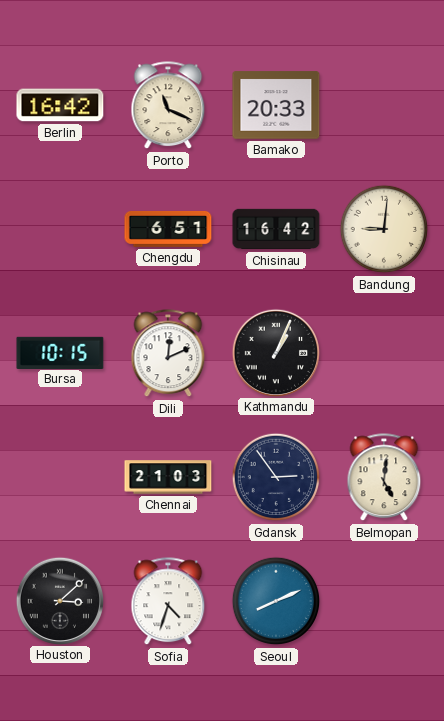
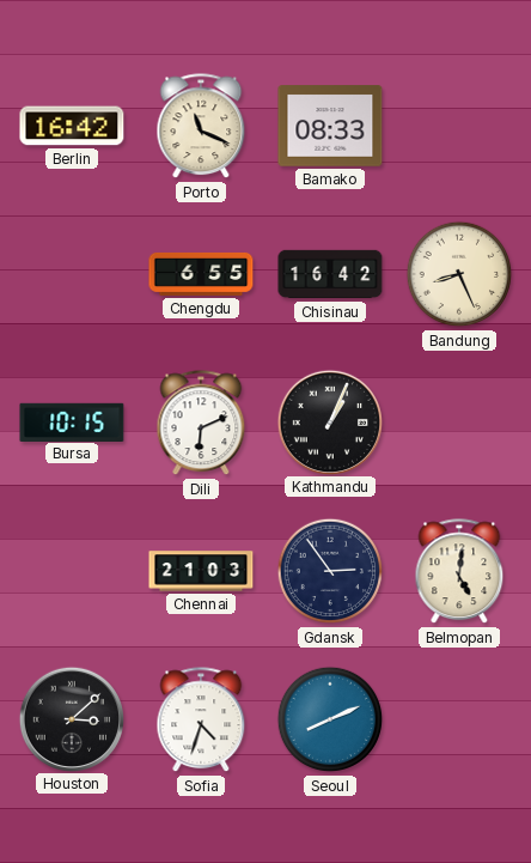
Bamako: 20:33 -> 08:33 (330, 126)
Chengdu: 6:51 -> 6:55 (201, 274)
Bandung: 9:01 -> 8:26 (459, 274)
Dili: 12:11 -> 6:11 (201, 424)
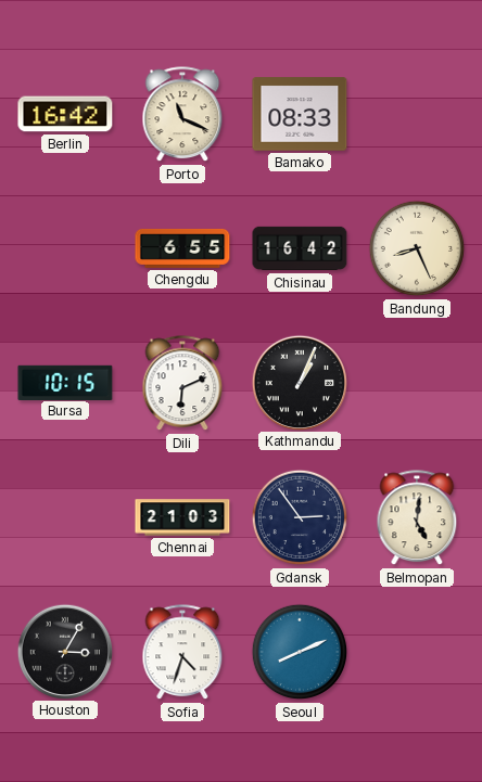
Houston: 3:08 -> 3:05 (64, 651)
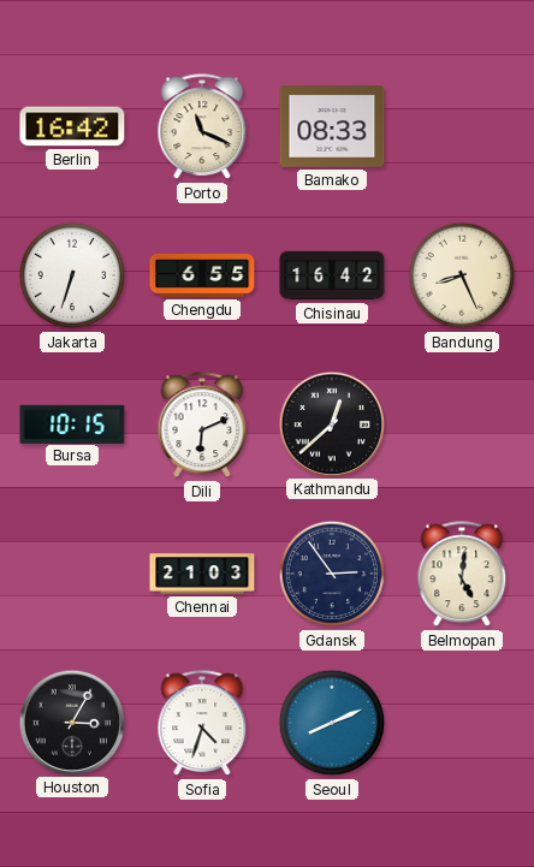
Jakarta: none -> 6:33 (72, 275)
Kathmandu: 1:04 -> 12:38 (331, 423)
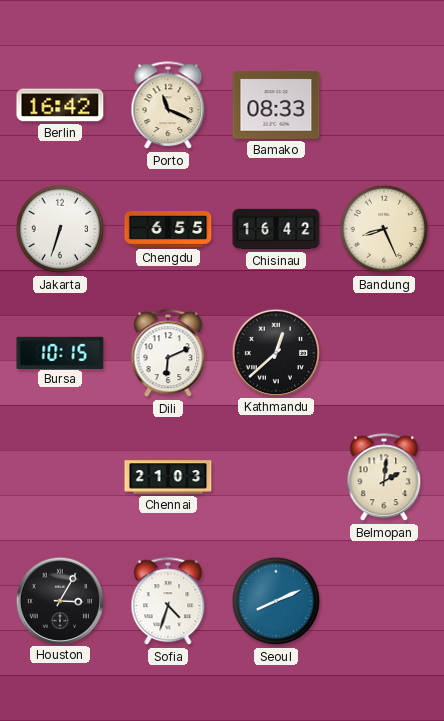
Gdansk: 2:54 -> none (332, 574)
Belmopan: 5:01 -> 2:01 (384, 478)
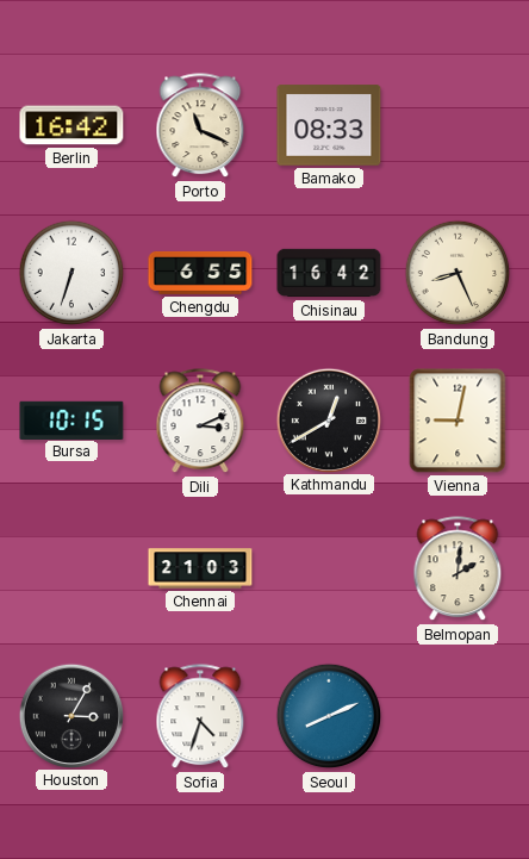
Dili: 6:11 -> 3:11 (200, 422)
Kathmandu: 12:38 -> 12:40 (328, 419)
Vienna: none -> 9:02 (458, 421)
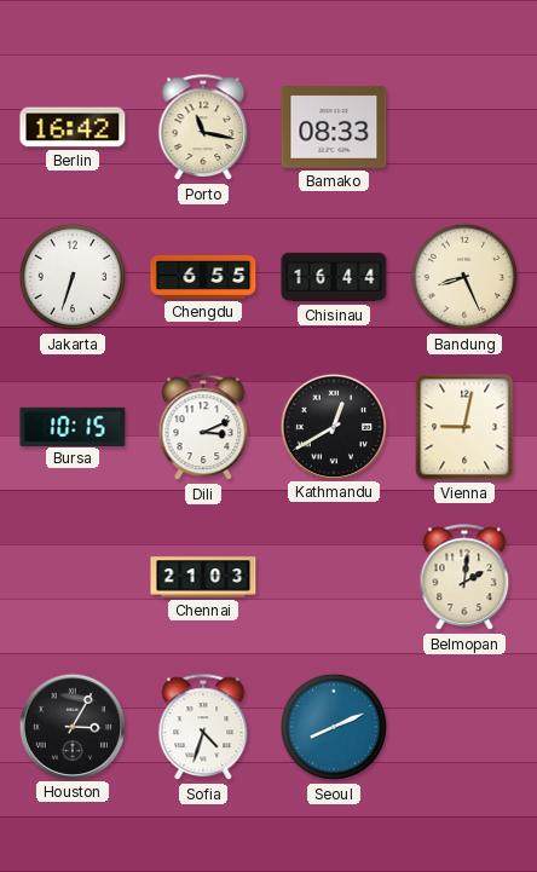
Porto: 11:19 -> 11:17 (203, 128)
Chisinau: 16:42 -> 16:44 (334, 277)
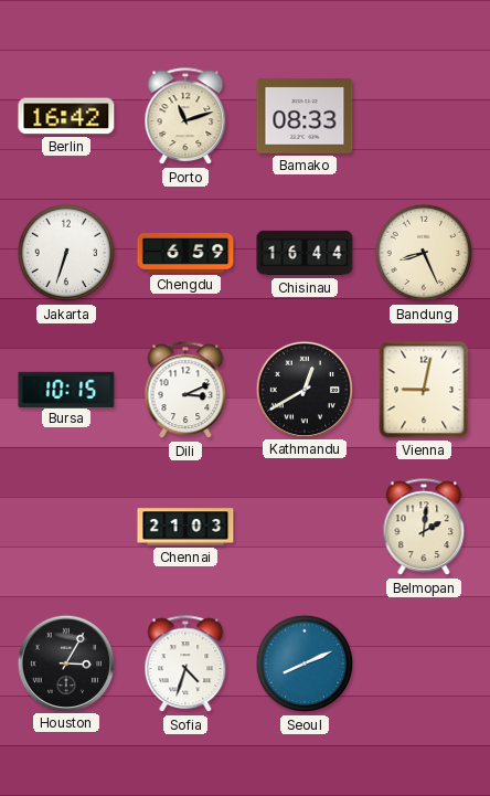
Porto: 11:17 -> 11:12 (185, 117)
Chengdu: 6:55 -> 6:59 (185, 253)
